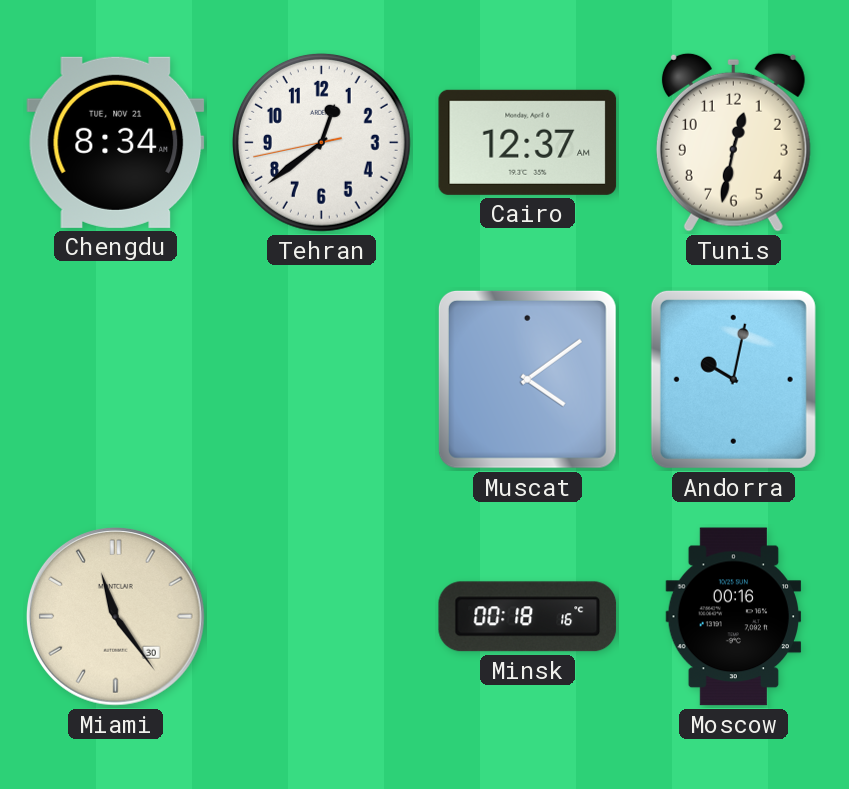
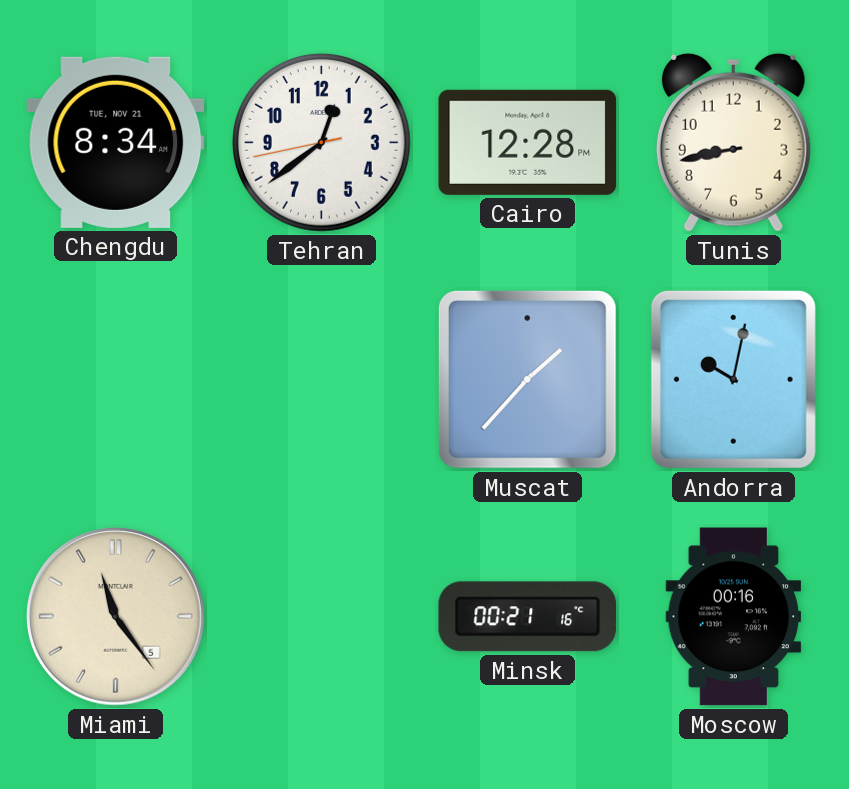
Cairo: 12:37 -> 12:28 (528, 142)
Tunis: 12:32 -> 8:43 (733, 142)
Muscat: 4:09 -> 1:37 (527, 379)
Miami date: 30 -> 5 (115, 616)
Minsk: 00:18 -> 00:21 (528, 617)
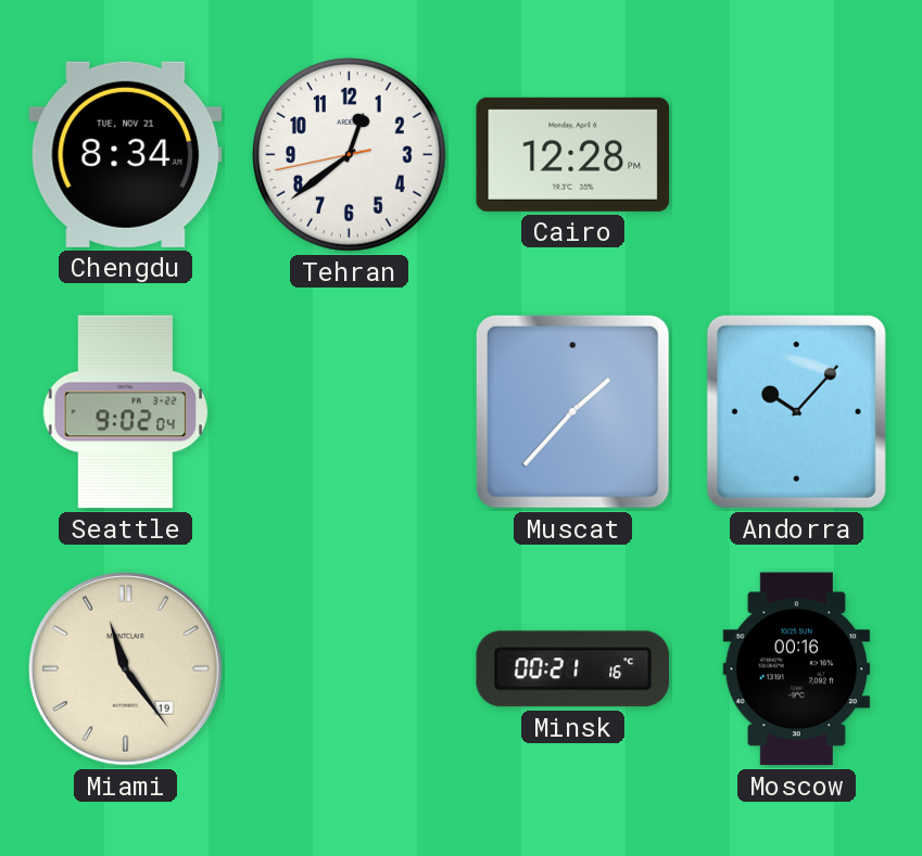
Tunis: 8:43 -> none (733, 142)
Seattle: none -> 9:02 (126, 412)
Andorra: 10:02 -> 10:07 (796, 411)
Miami date: 5 -> 19 (125, 668)
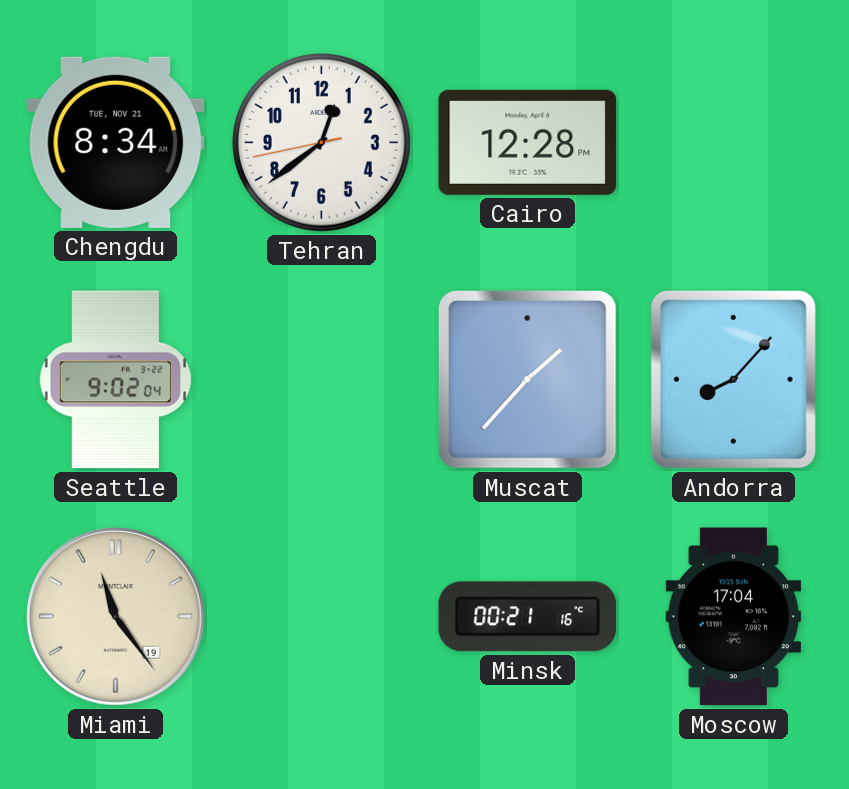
Andorra: 10:07 -> 8:07 (733, 379)
Moscow: 00:16 -> 17:04 (734, 617)
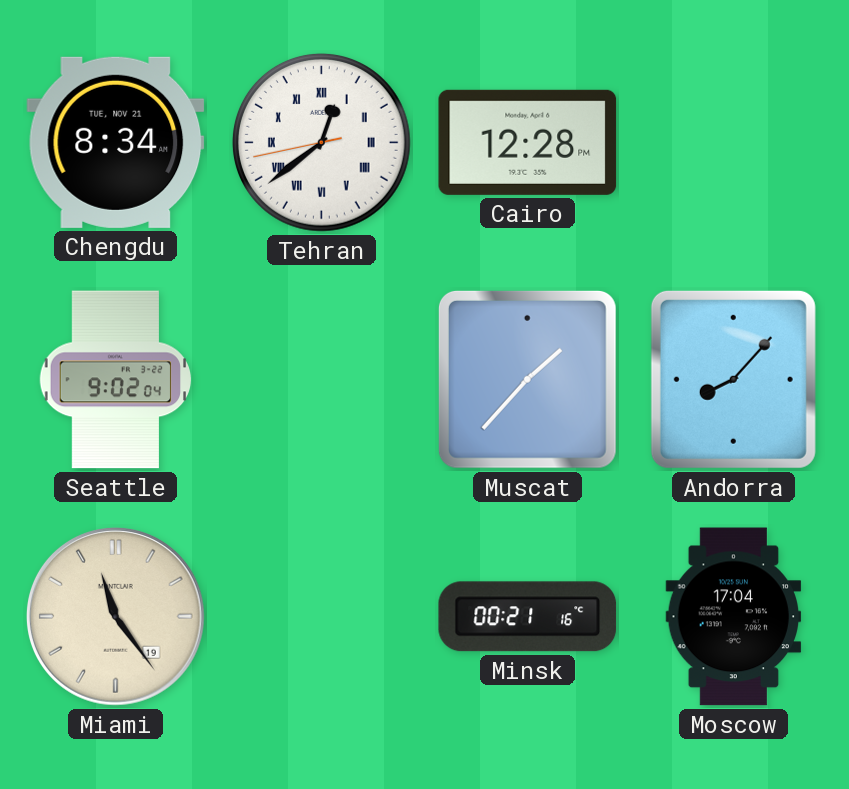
Tehran numerals: Arabic -> Roman (321, 142)
